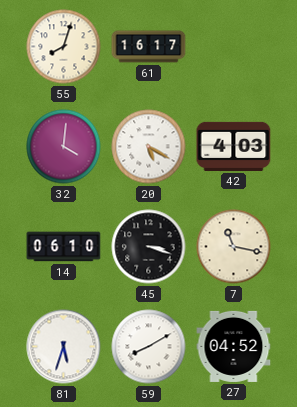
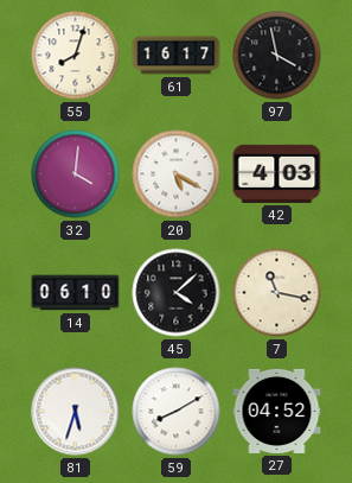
97: none -> 3:58 (277, 56)
45: 3:18 -> 4:08 (177, 293)
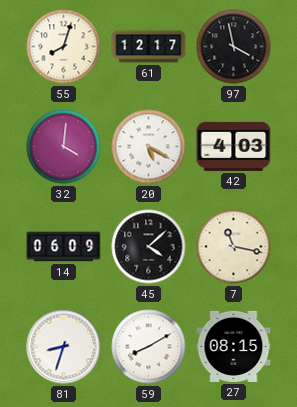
61: 16:17 -> 12:17 (149, 47)
14: 06:10 -> 06:09 (64, 247)
81: 5:33 -> 8:33 (64, 347)
27: 04:52 -> 08:15 (234, 346)
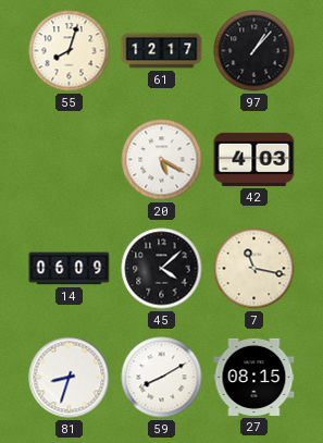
97: 3:58 -> 1:07 (254, 51)
32: 4:01 -> none (64, 147)
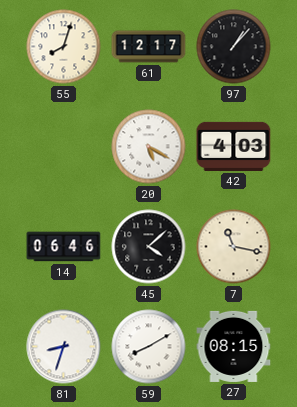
14: 06:09 -> 06:46 (64, 247)
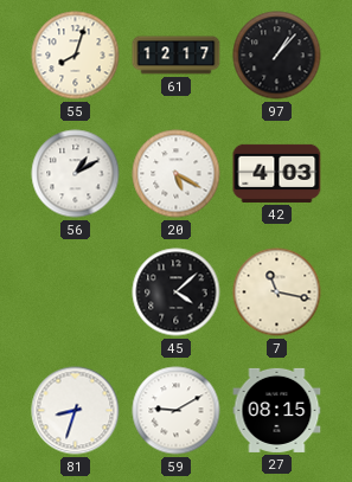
56: none -> 1:10 (76, 174)
14: 06:46 -> none (64, 247)
59: 8:10 -> 9:10 (177, 411)
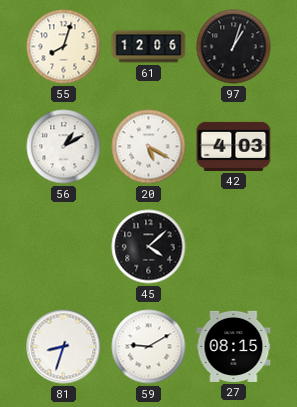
61: 12:17 -> 12:06 (149, 47)
97: 1:07 -> 1:03 (234, 47)
7: 11:17 -> none (277, 293)
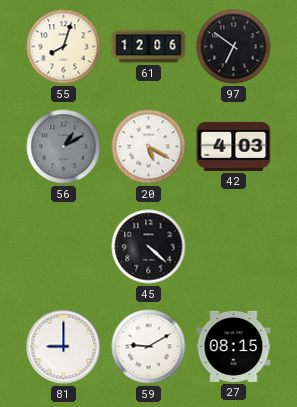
97: 1:03 -> 6:51 (234, 47)
56 dial: white -> grey (64, 147)
45: 4:08 -> 4:22 (149, 247)
81: 8:33 -> 9:00 (64, 347)
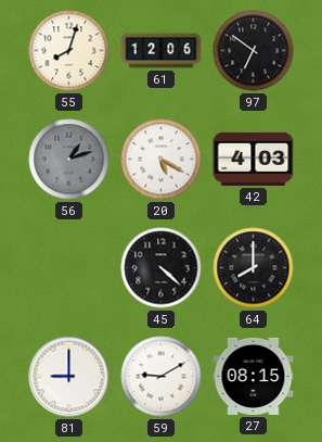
56: 1:10 -> 1:12 (69, 160)
64: none -> 8:00 (254, 268)
